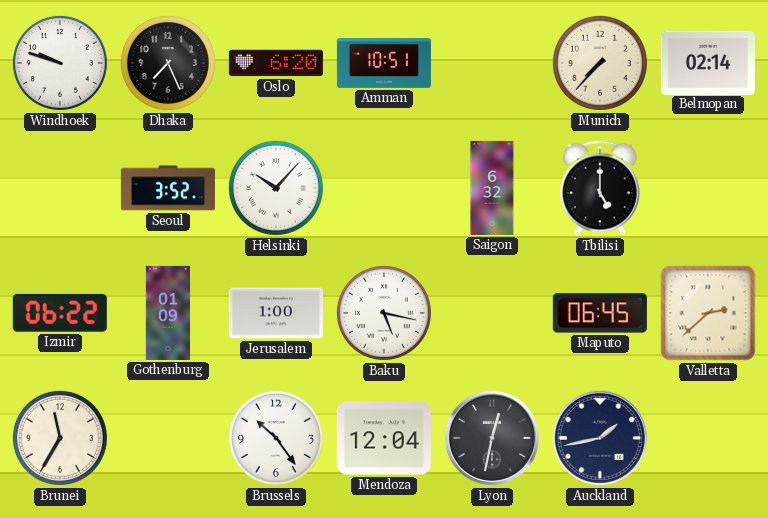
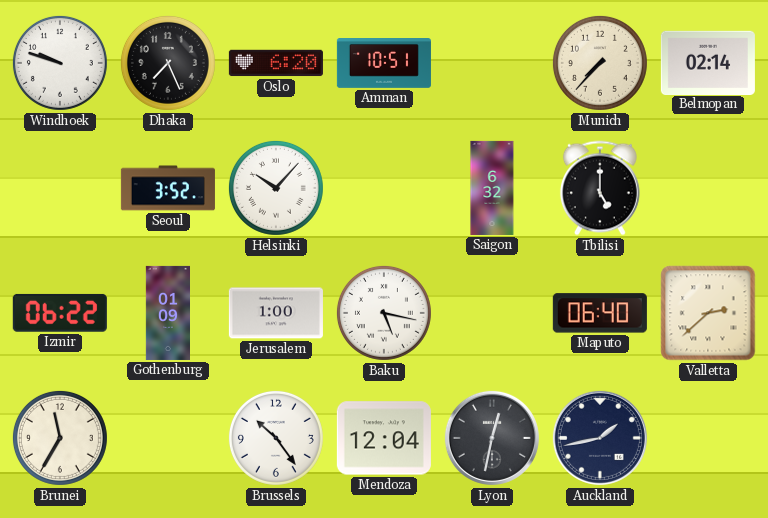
Maputo: 06:45 -> 06:40 (600, 313)
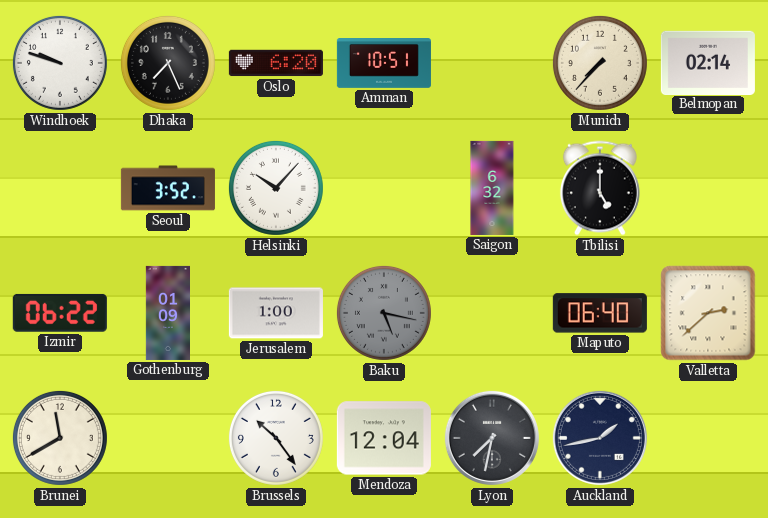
Baku dial: white -> grey (384, 313)
Brunei: 11:35 -> 11:40 (60, 438)
Lyon: 12:32 -> 7:32 (492, 438)
